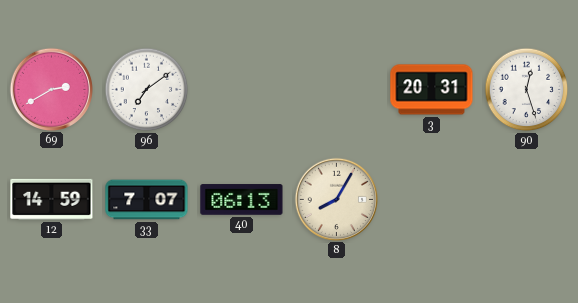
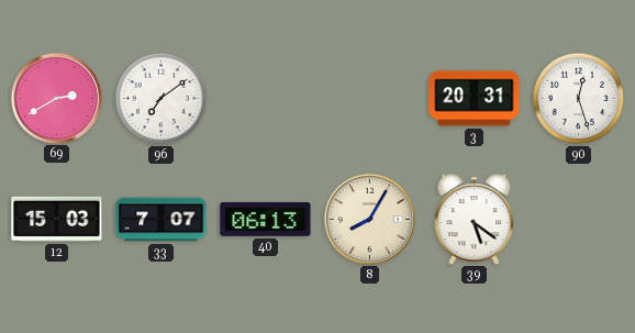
12: 14:59 -> 15:03 (57, 219)
39: none -> 5:21 (475, 219)
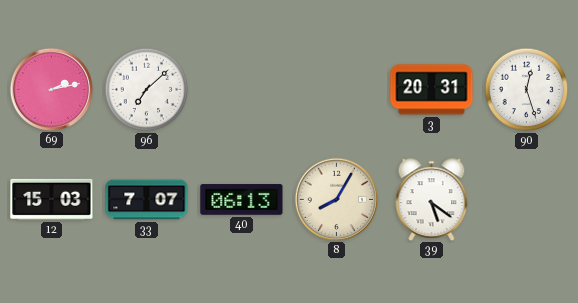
69: 2:40 -> 2:13 (51, 89)
96: 7:09 -> 7:08 (147, 90)
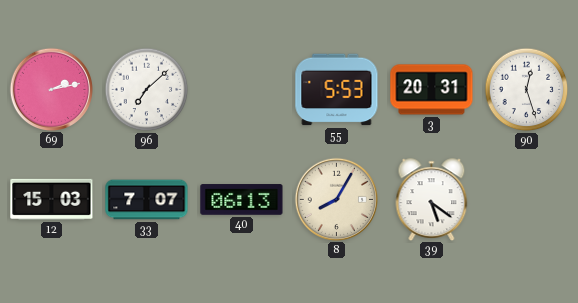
55: none -> 5:53 (337, 90)
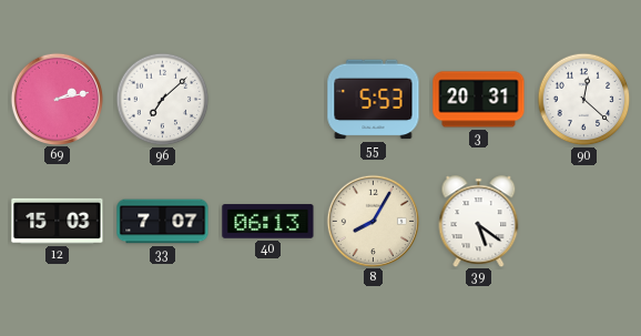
90: 12:27 -> 12:22 (584, 100)
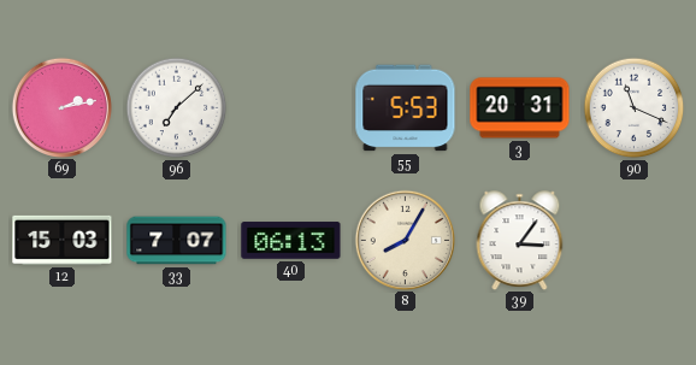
90: 12:22 -> 11:19 (635, 108)
39: 5:21 -> 3:06 (520, 240)
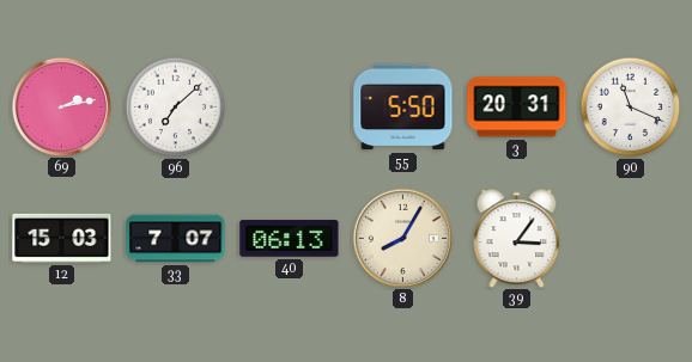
55: 5:53 -> 5:50 (403, 108)
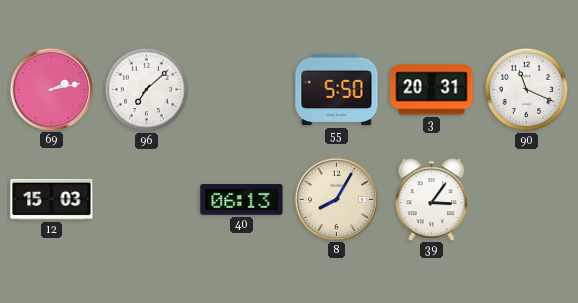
33: 7:07 -> none (176, 239)
